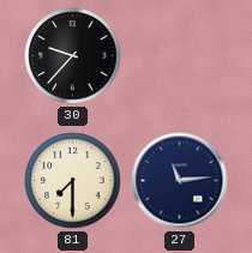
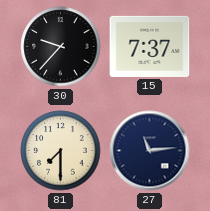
15: none -> 7:37 (150, 46)
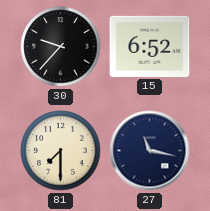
15: 7:37 -> 6:52 (150, 46)
27: 11:14 -> 11:17 (150, 151)
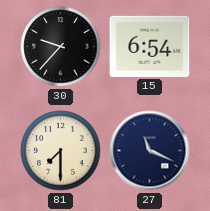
15: 6:52 -> 6:54 (150, 46)
27: 11:17 -> 11:19 (150, 151)
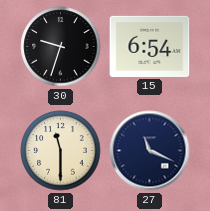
30: 9:37 -> 9:33 (61, 47)
81: 7:30 -> 11:30 (61, 151)
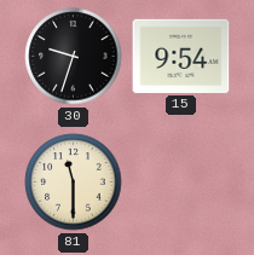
15: 6:54 -> 9:54 (181, 56)
27: 11:19 -> none (150, 151)
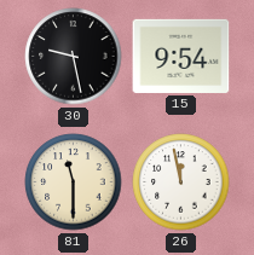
30: 9:33 -> 9:28 (74, 57)
26: none -> 11:58 (181, 182)
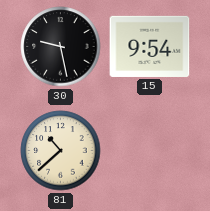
81: 11:30 -> 10:38 (61, 151)
26: 11:58 -> none (181, 182)
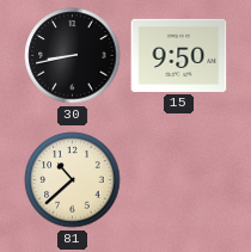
30: 9:28 -> 8:43 (73, 56)
15: 9:54 -> 9:50 (179, 55)
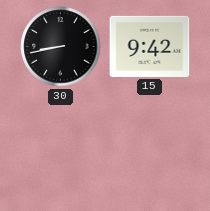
15: 9:50 -> 9:42 (150, 46)
81: 10:38 -> none (73, 180)
